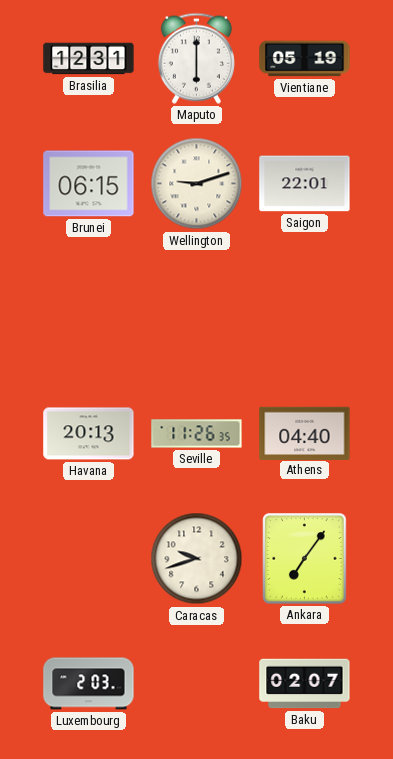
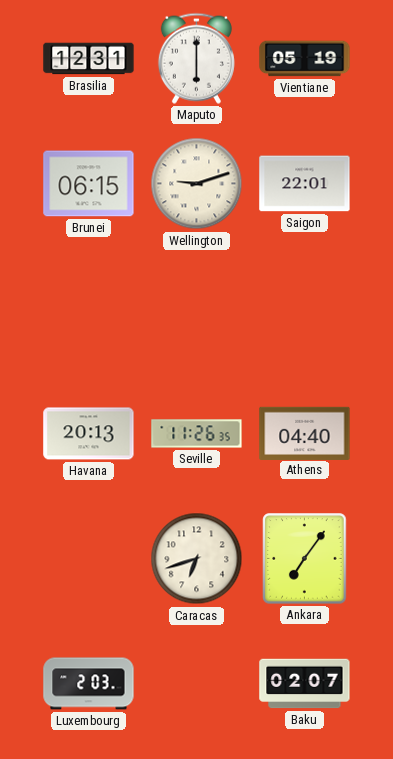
Caracas: 9:42 -> 6:42 (197, 559)
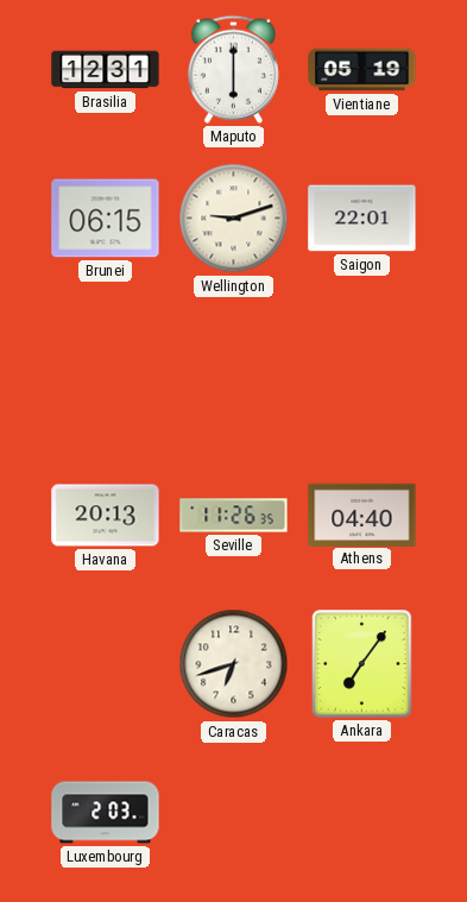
Baku: 02:07 -> none (305, 684)
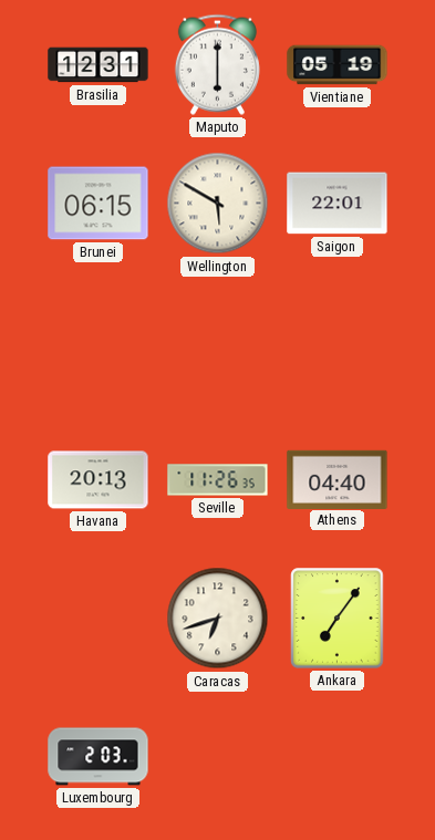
Wellington: 9:12 -> 5:50 (218, 204)
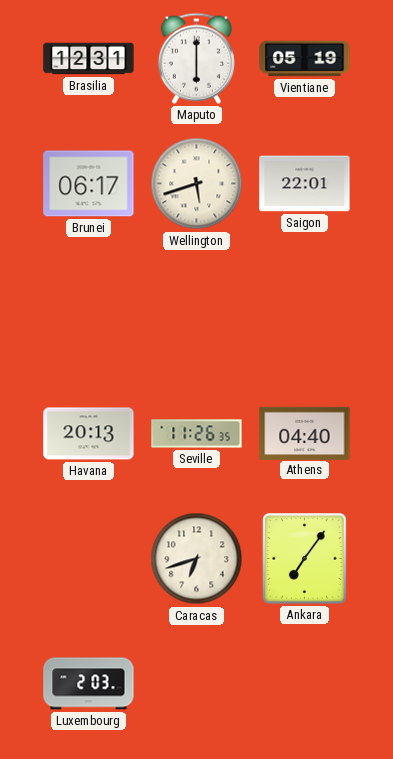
Brunei: 06:15 -> 06:17 (89, 184)
Wellington: 5:50 -> 5:42 (197, 184)
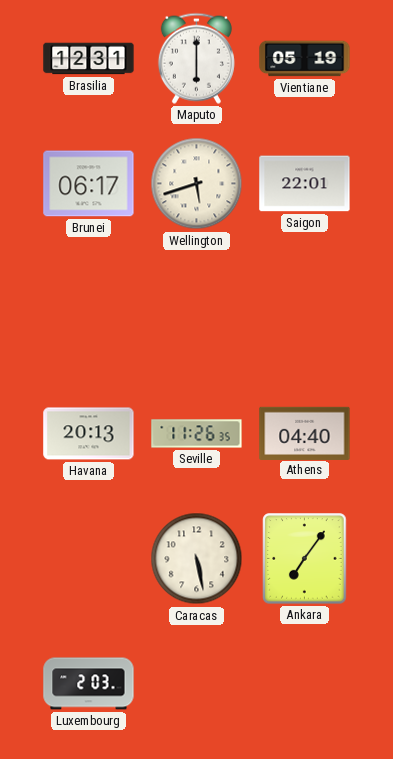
Caracas: 6:42 -> 5:28 (197, 559)
